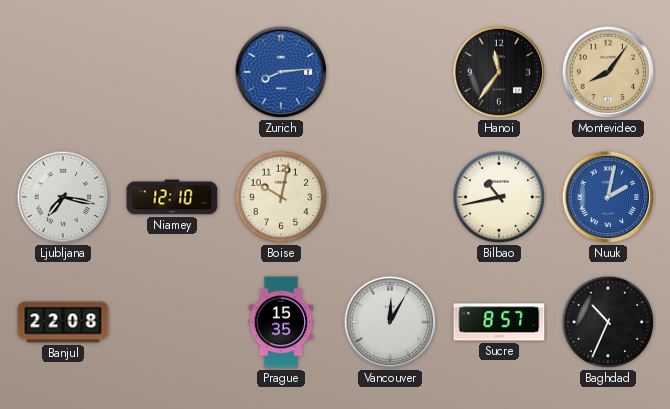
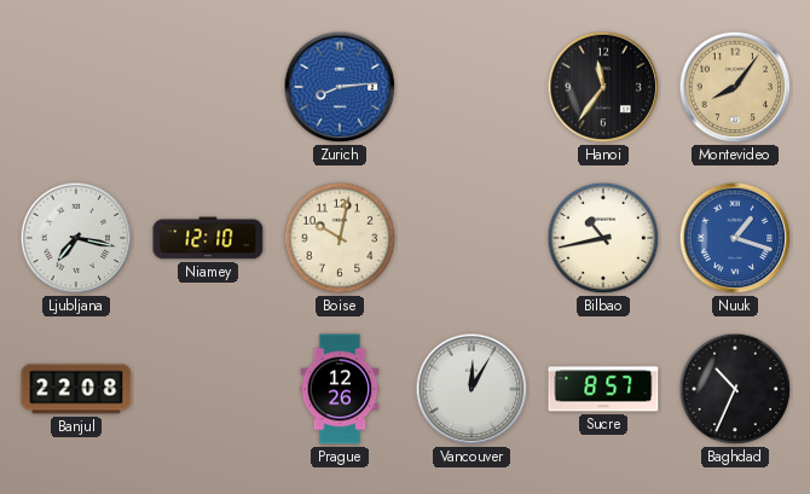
Nuuk: 2:02 -> 1:18 (735, 238)
Prague: 15:35 -> 12:26 (340, 389)
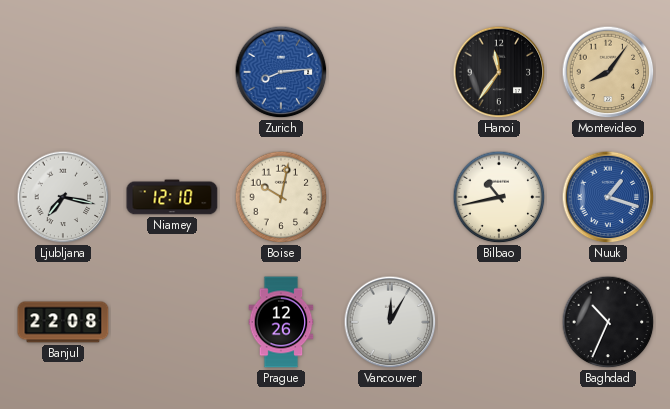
Sucre: 8:57 -> none (603, 389)
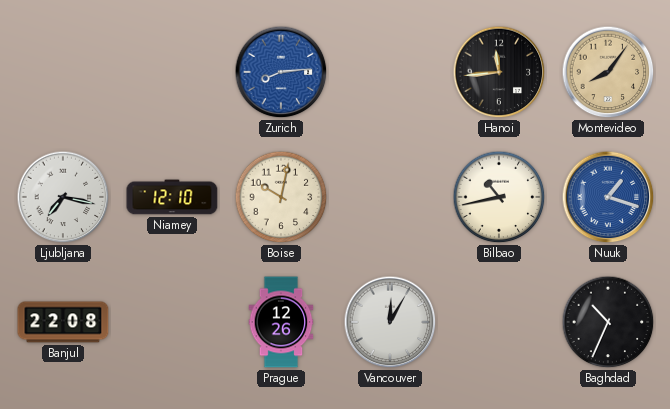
Hanoi: 11:36 -> 11:44 (499, 72)
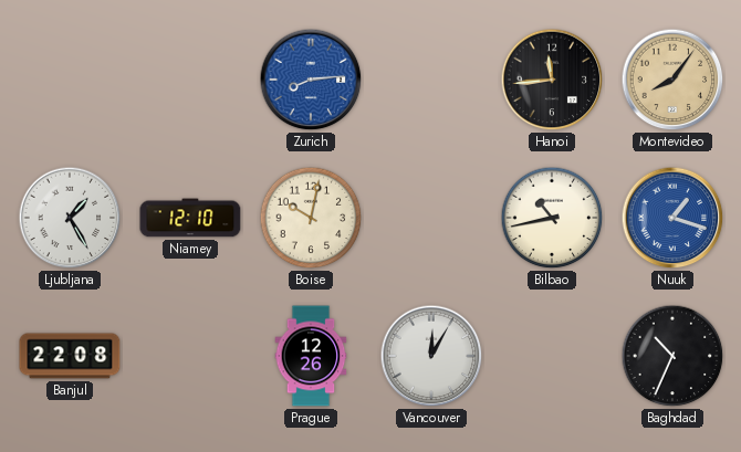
Ljubljana: 7:17 -> 1:25 (70, 218)
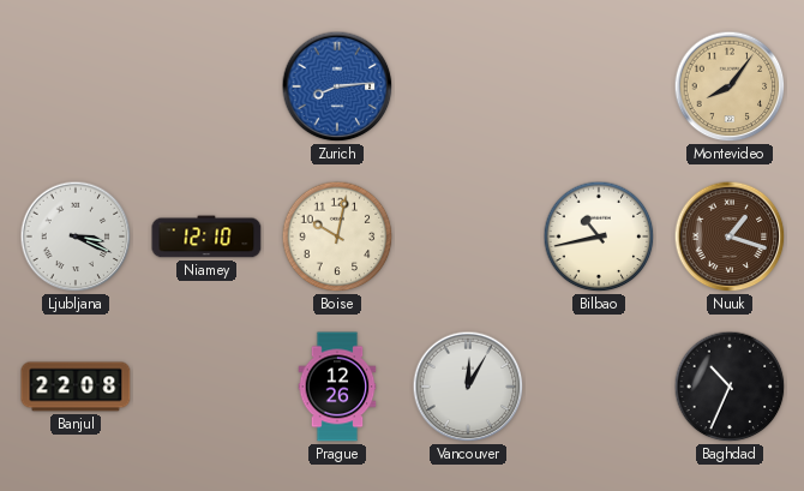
Hanoi: 11:44 -> none (552, 80)
Ljubljana: 1:25 -> 3:19 (76, 236)
Nuuk dial: blue -> brown (730, 236)
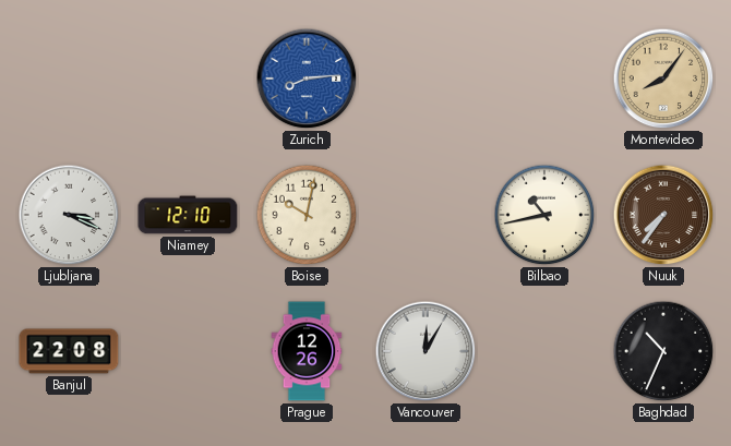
Nuuk: 1:18 -> 7:36 (663, 215)
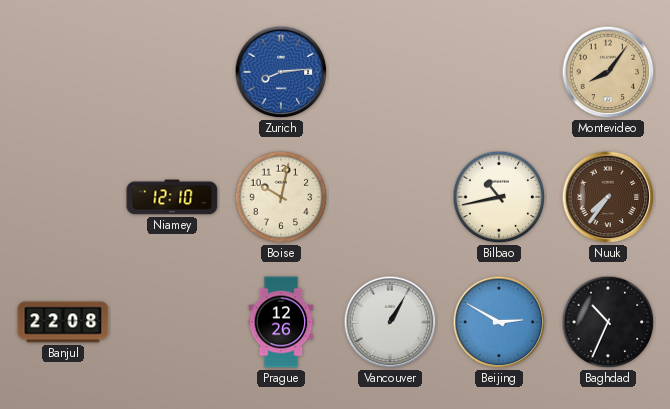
Ljubljana: 3:19 -> none (69, 215)
Vancouver: 12:05 -> 1:05 (390, 322)
Beijing: none -> 2:50 (499, 322)
